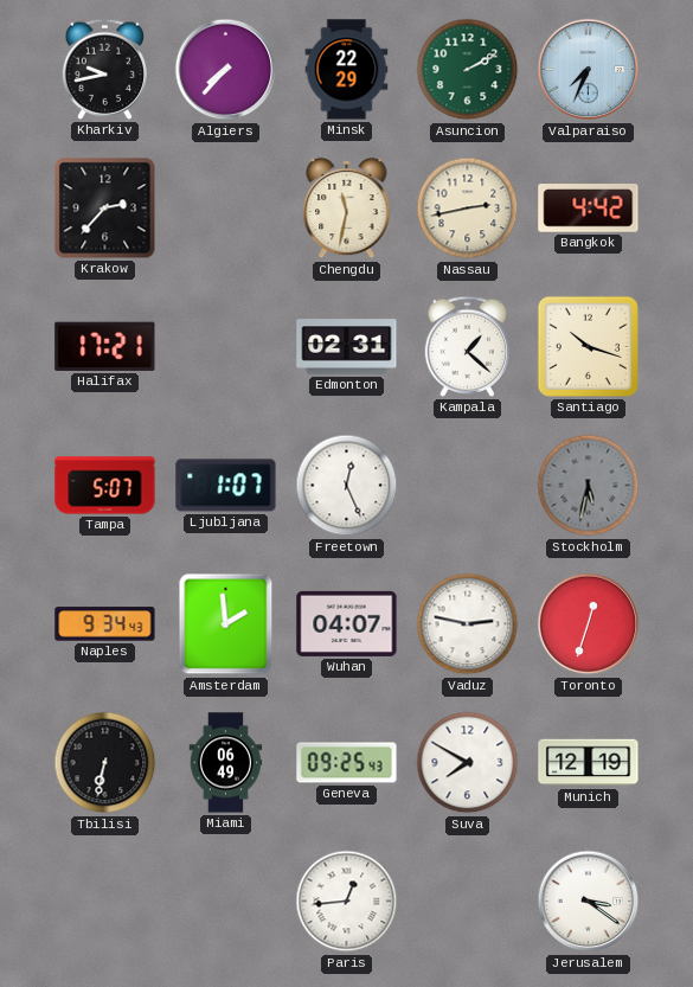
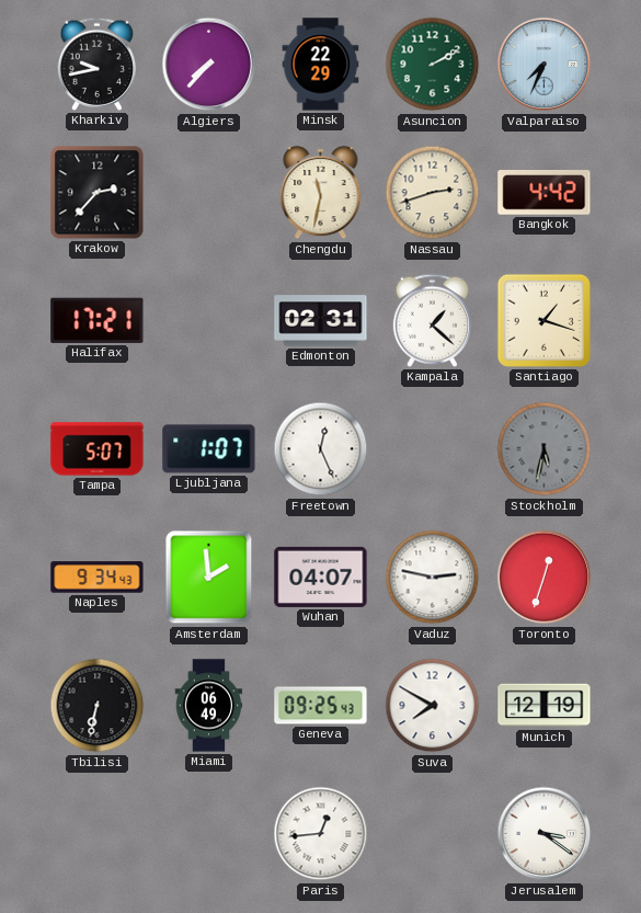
Nassau: 2:43 -> 2:42 (433, 193)
Santiago: 10:18 -> 1:18 (543, 320)
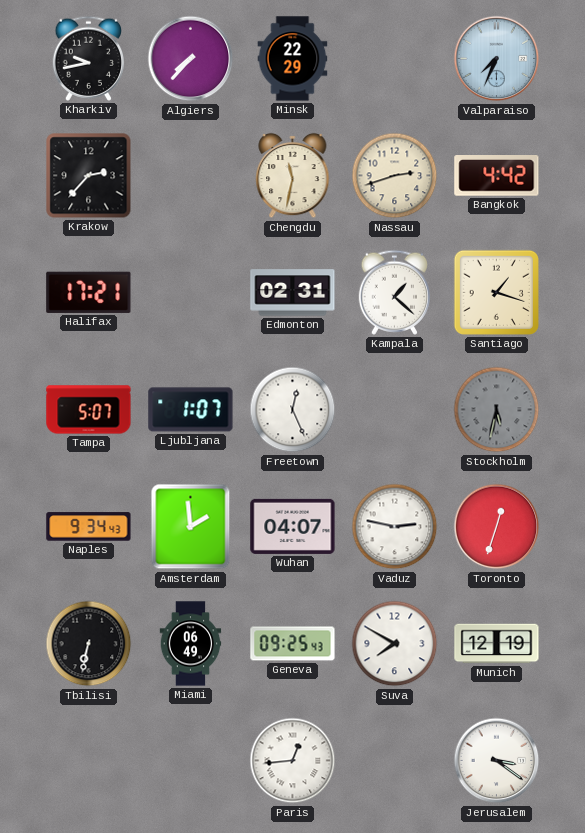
Asuncion: 2:10 -> none (433, 65)
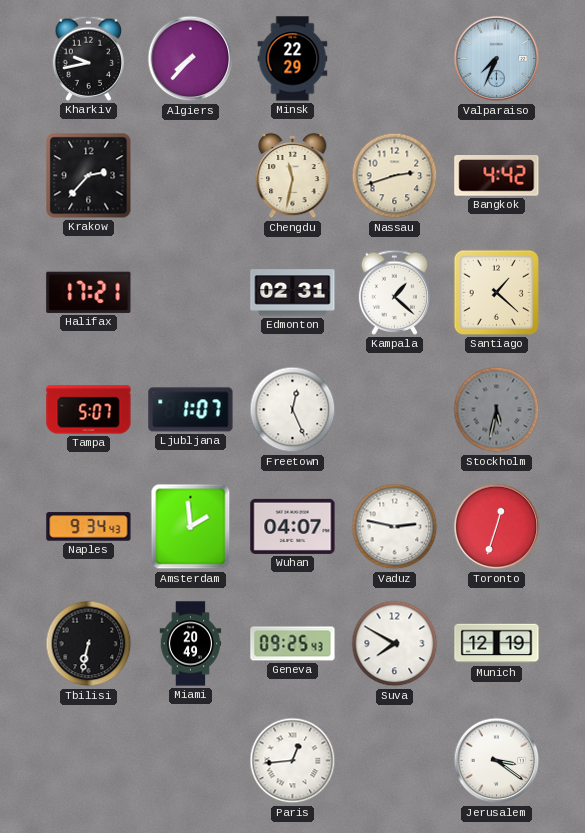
Santiago: 1:18 -> 1:22 (496, 292)
Miami: 06:49 -> 20:49 (191, 644)
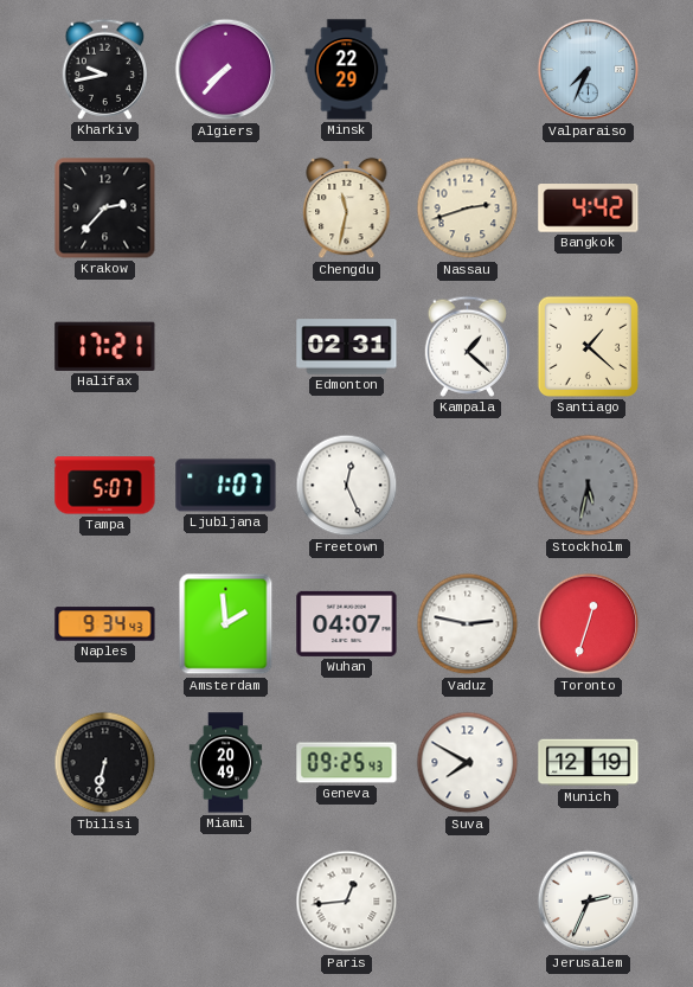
Jerusalem: 3:21 -> 2:34 (589, 902)
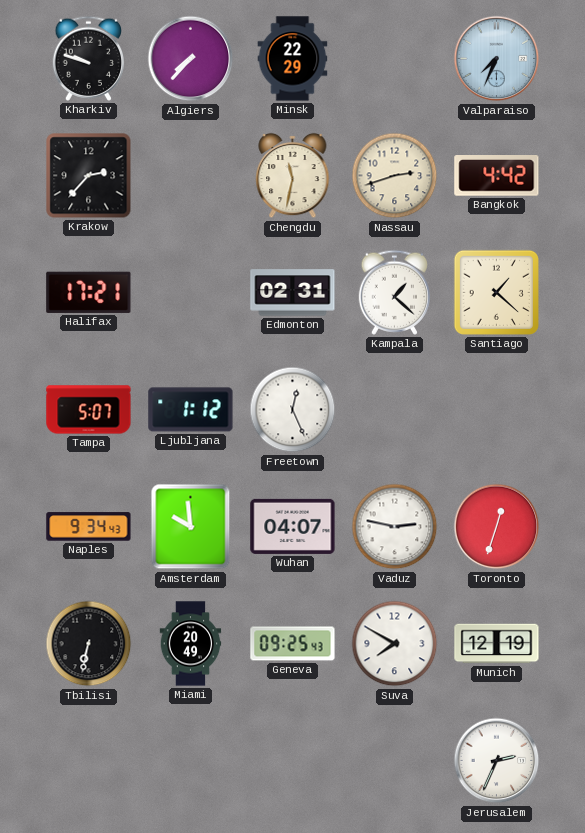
Kharkiv: 9:43 -> 9:48 (89, 58)
Ljubljana: 1:07 -> 1:12 (191, 410)
Stockholm: 5:32 -> none (589, 486)
Amsterdam: 1:59 -> 9:59 (191, 527)
Paris: 12:44 -> none (347, 902)
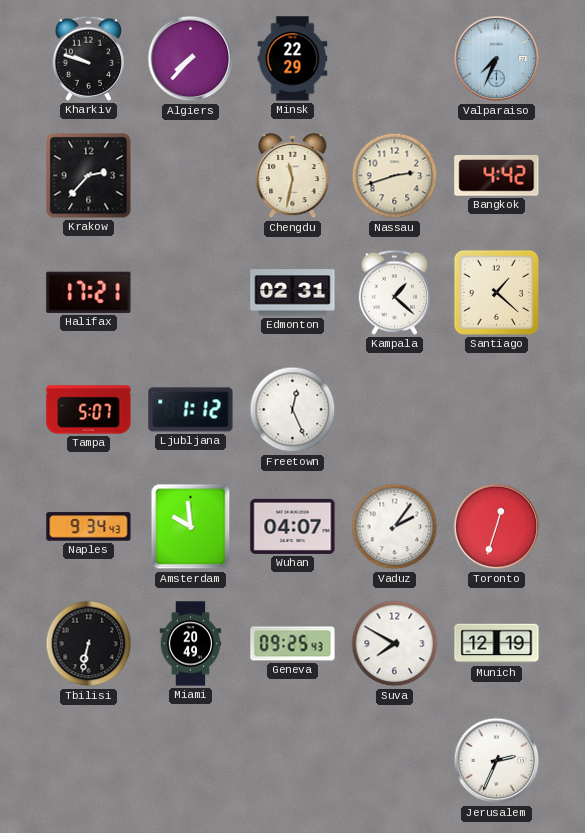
Vaduz: 2:47 -> 2:06 (395, 527)
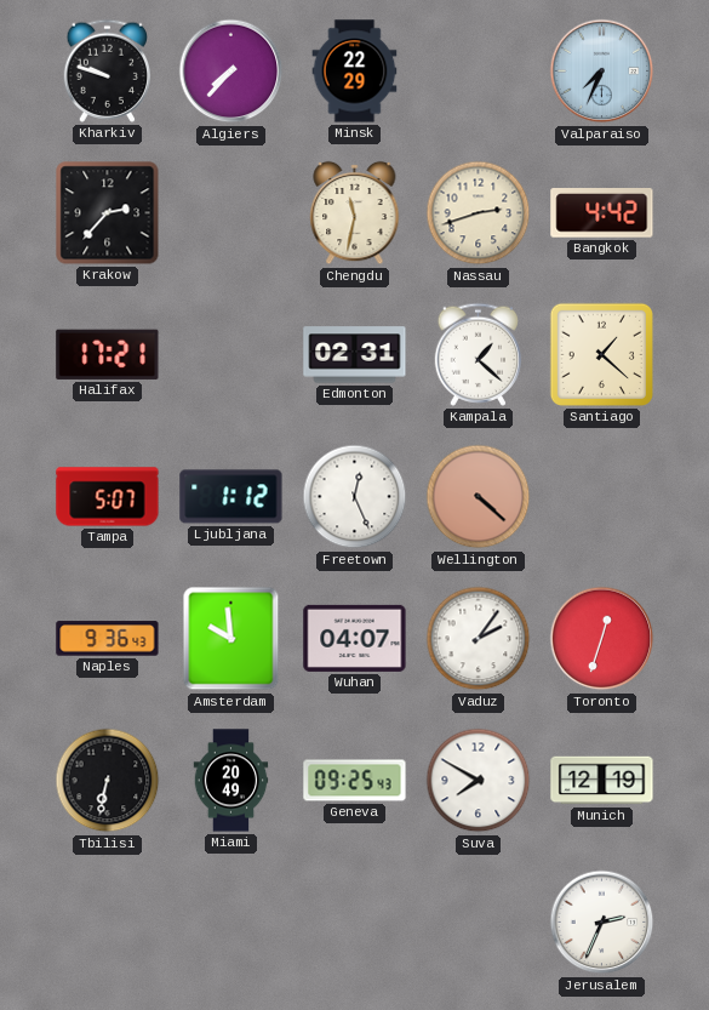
Wellington: none -> 4:22 (479, 497)
Naples: 9:34 -> 9:36 (108, 639)
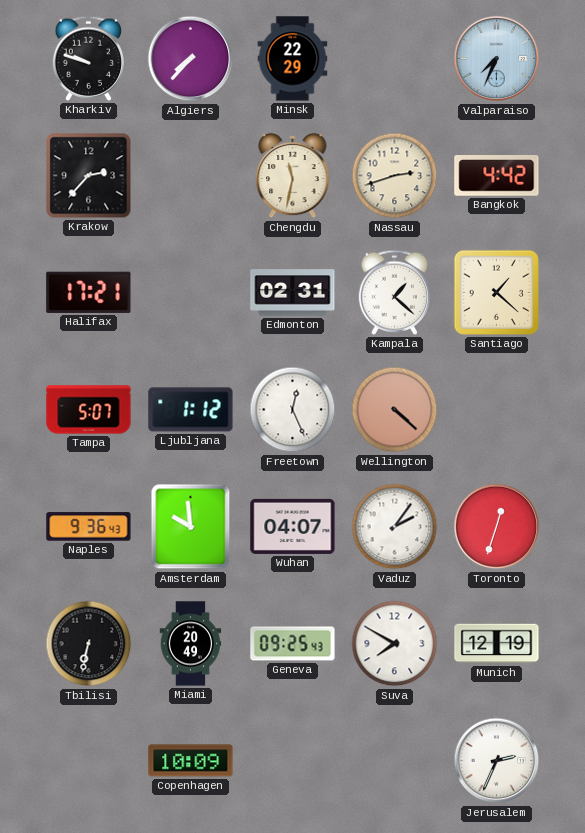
Copenhagen: none -> 10:09 (191, 761)
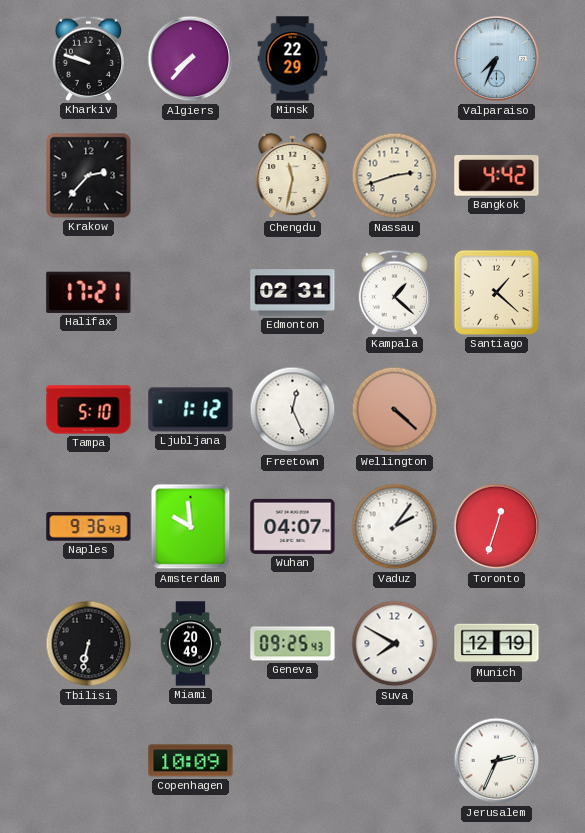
Tampa: 5:07 -> 5:10 (89, 410)
